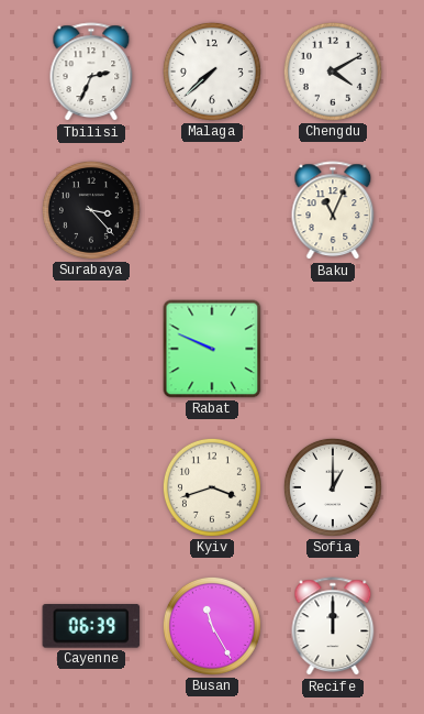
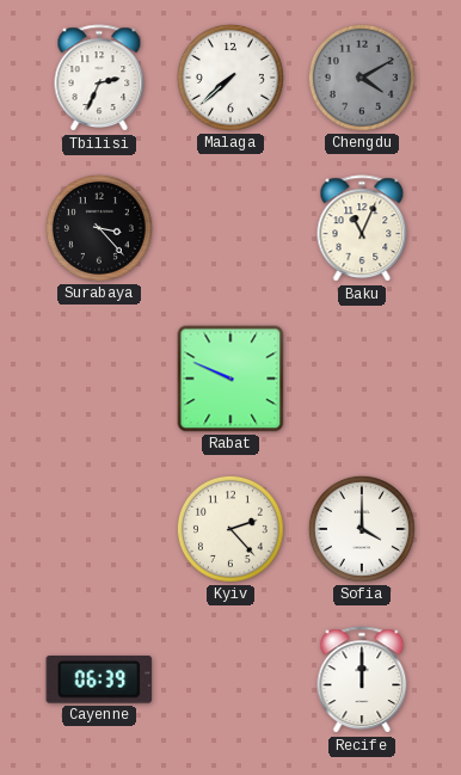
Chengdu dial: white -> grey (362, 78)
Kyiv: 3:42 -> 2:23 (230, 529)
Sofia: 1:00 -> 4:00 (362, 529)
Busan: 11:25 -> none (212, 626)
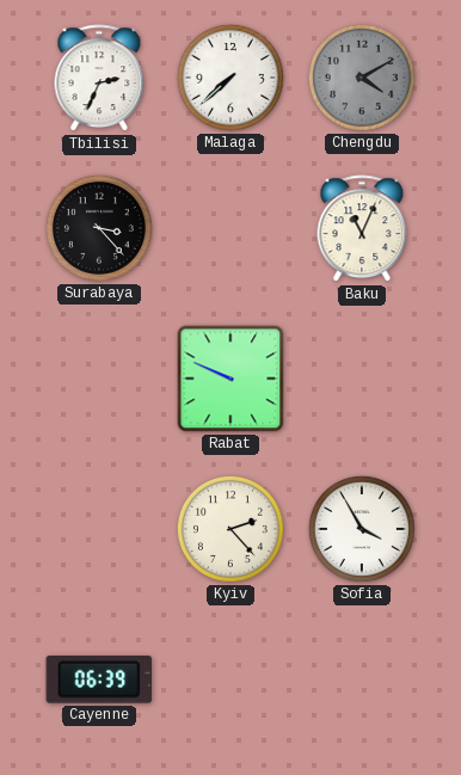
Sofia: 4:00 -> 3:55 (362, 529)
Recife: 12:00 -> none (362, 681)
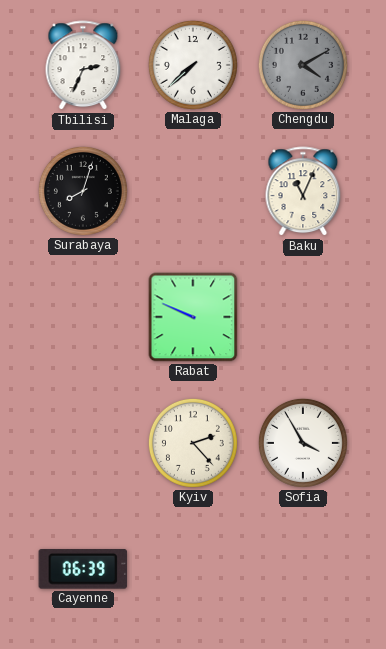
Surabaya: 3:23 -> 8:03 (83, 191)
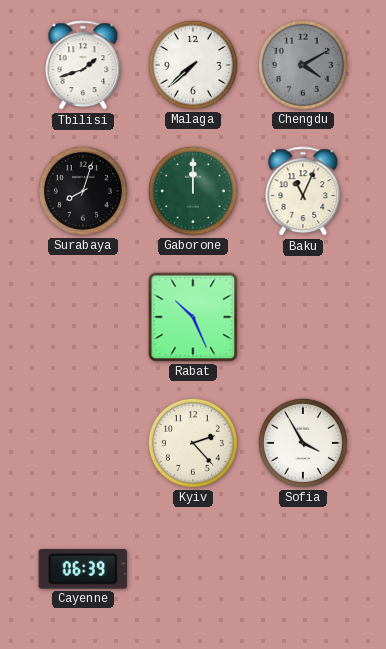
Tbilisi: 2:34 -> 1:42 (83, 66)
Gaborone: none -> 12:00 (193, 191)
Rabat: 9:49 -> 10:26 (193, 317)
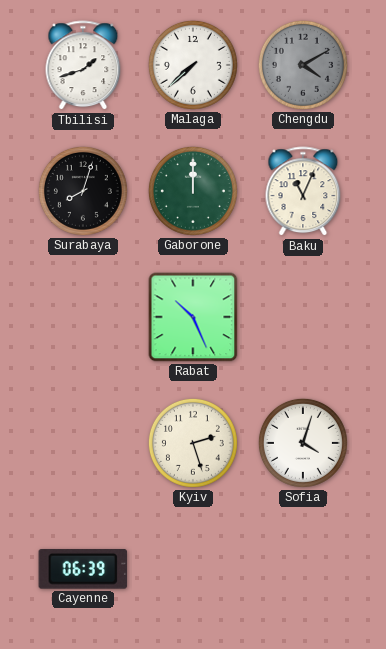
Kyiv: 2:23 -> 2:27 (193, 443)
Sofia: 3:55 -> 4:03 (303, 443)
